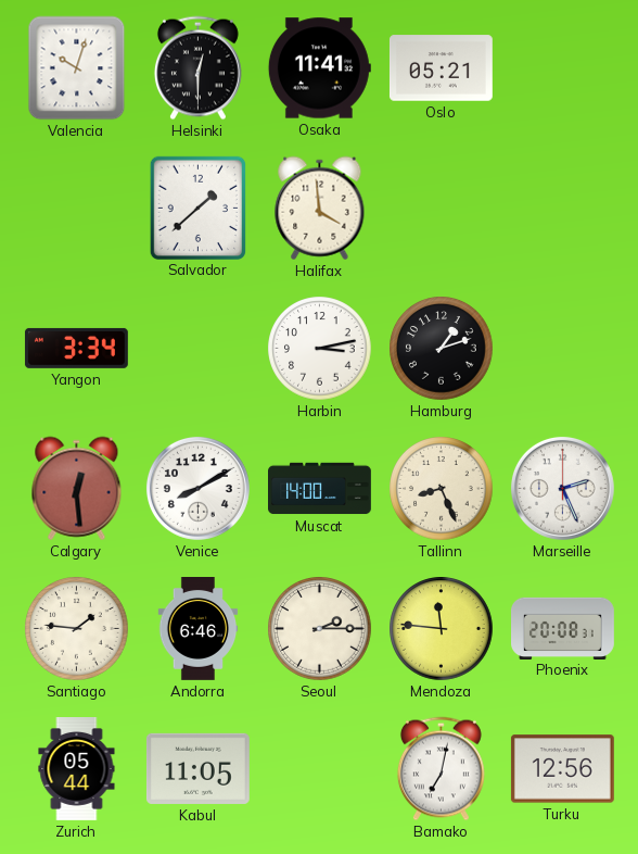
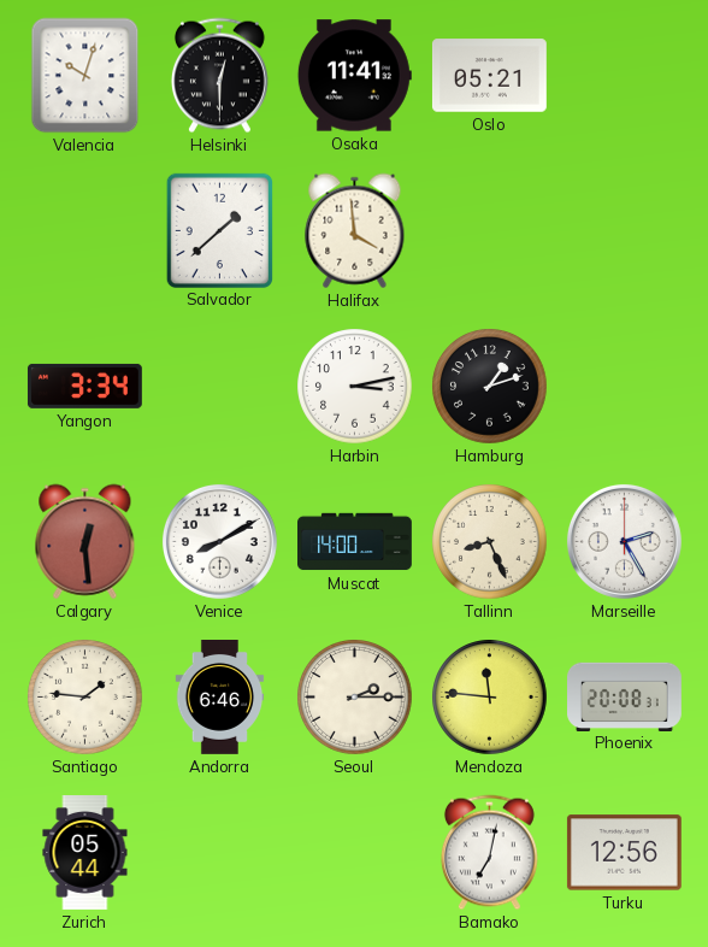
Marseille: 2:26 -> 2:25 (624, 541)
Kabul: 11:05 -> none (197, 768)
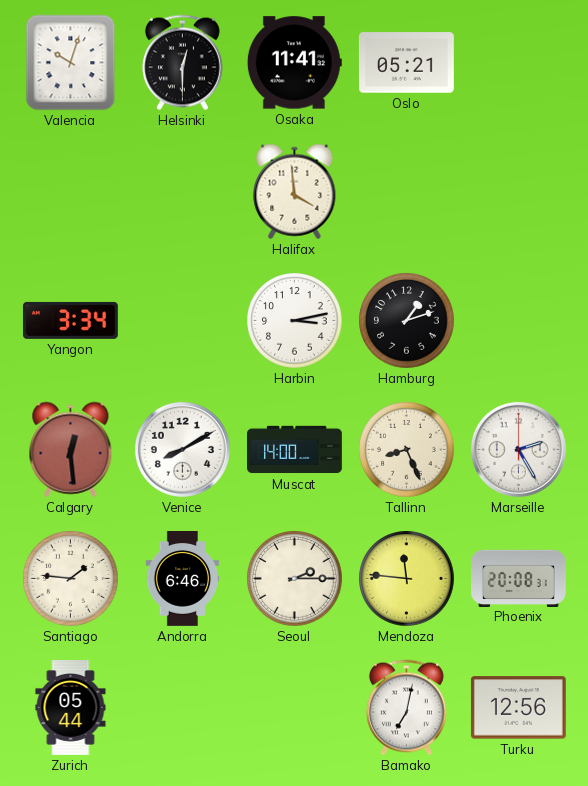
Salvador: 1:38 -> none (219, 230)
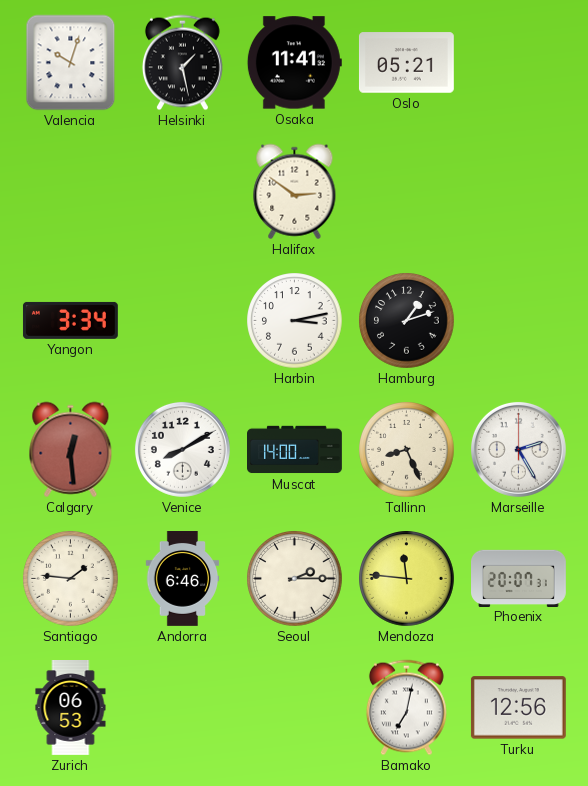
Helsinki: 12:30 -> 1:28 (182, 63)
Halifax: 3:59 -> 2:51 (295, 192)
Phoenix: 20:08 -> 20:07 (519, 578)
Zurich: 05:44 -> 06:53 (71, 708)
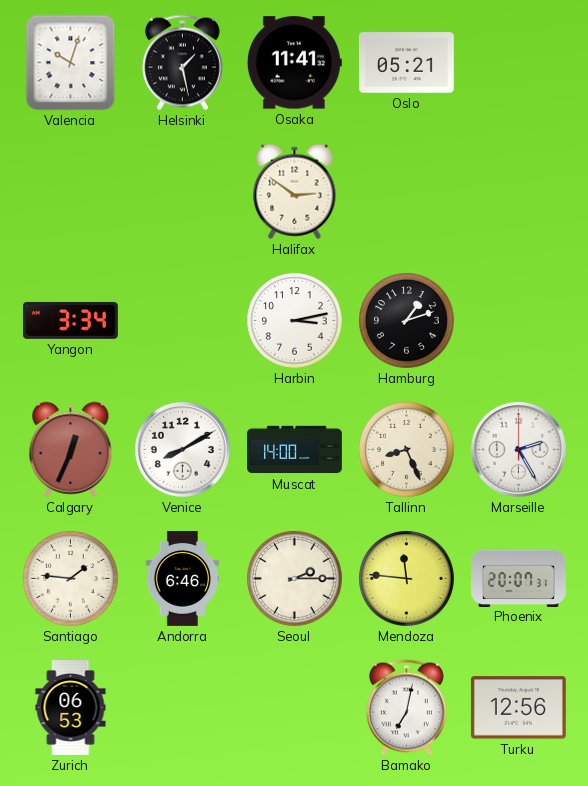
Calgary: 12:29 -> 12:34 (71, 450)
